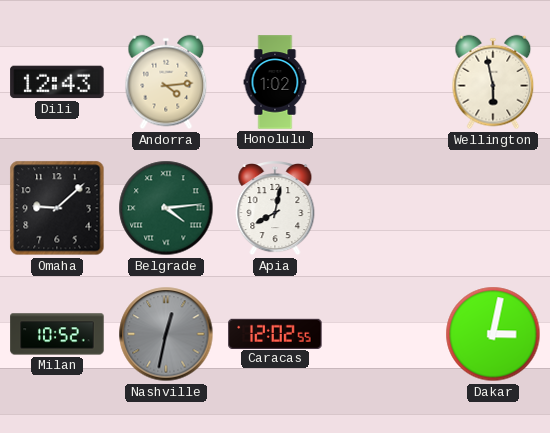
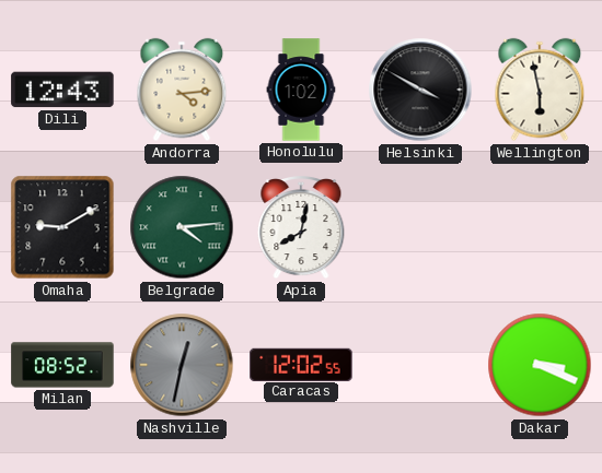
Helsinki: none -> 3:50 (420, 90)
Omaha: 9:08 -> 9:10 (62, 227)
Milan: 10:52 -> 08:52 (62, 365)
Dakar: 3:02 -> 3:19 (540, 365)
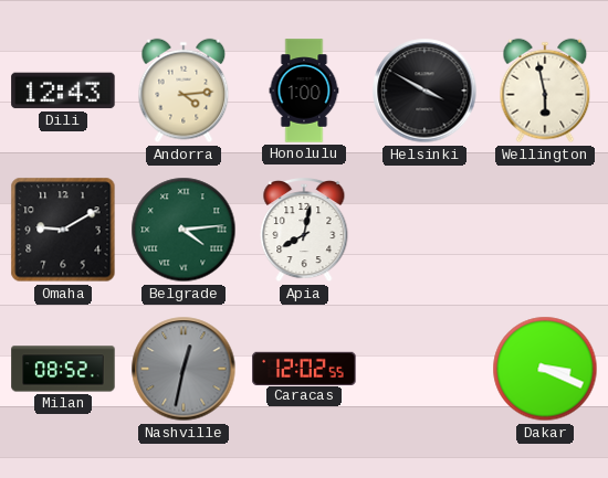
Honolulu: 1:02 -> 1:00 (304, 91)
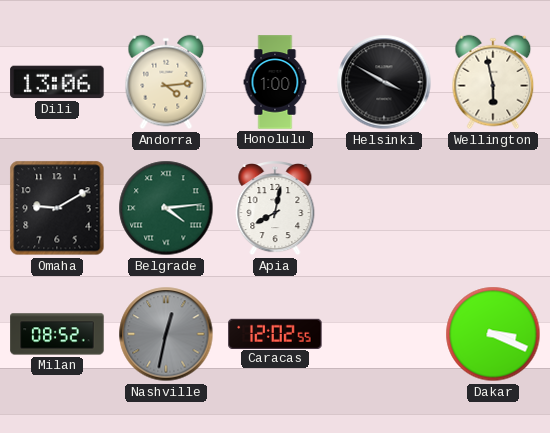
Dili: 12:43 -> 13:06 (57, 82)
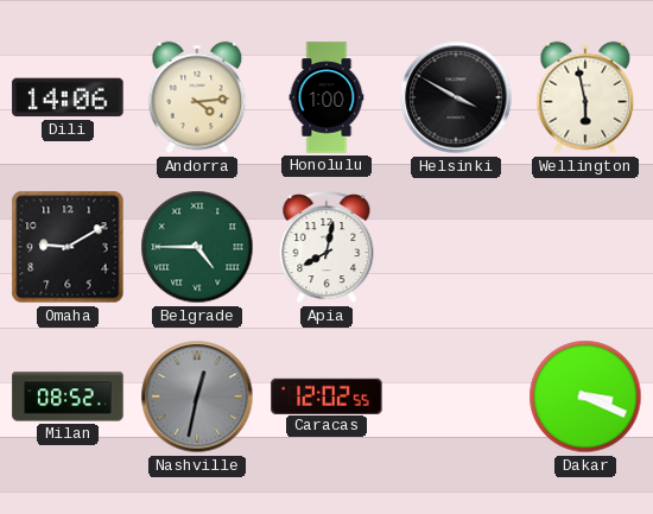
Dili: 13:06 -> 14:06 (68, 97)
Belgrade: 4:14 -> 4:45 (197, 247)
